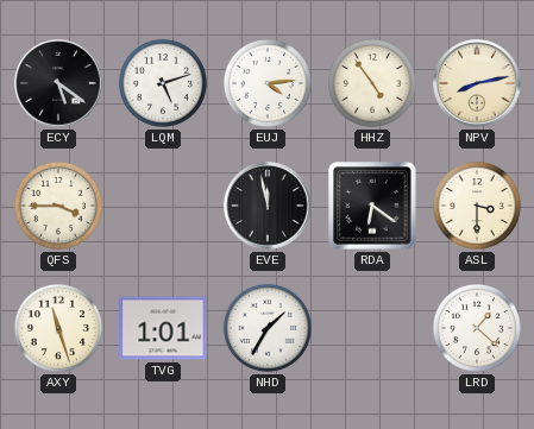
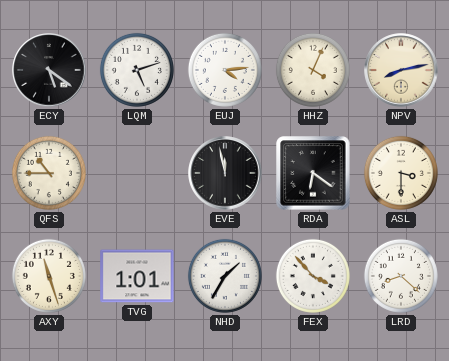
HHZ: 4:54 -> 4:04 (313, 70)
QFS: 3:45 -> 10:45 (49, 173)
FEX: none -> 3:53 (313, 276)
LRD: 1:22 -> 8:22 (401, 276)
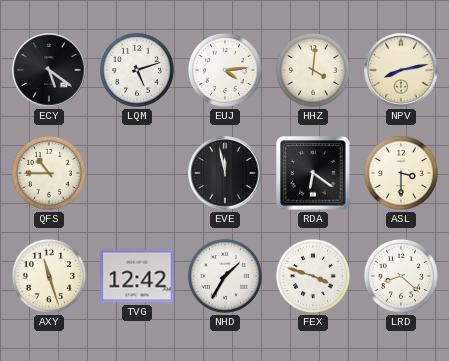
HHZ: 4:04 -> 4:01 (313, 70)
TVG: 1:01 -> 12:42 (137, 276)
FEX: 3:53 -> 3:48 (313, 276)
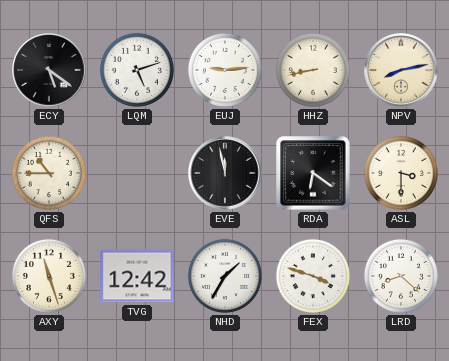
EUJ: 4:14 -> 9:14 (225, 70)
HHZ: 4:01 -> 8:43 (313, 70)
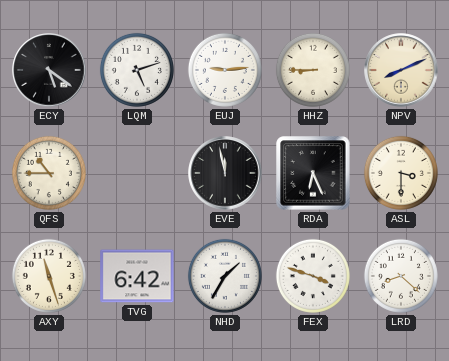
HHZ: 8:43 -> 8:45 (313, 70)
NPV: 8:13 -> 8:11 (401, 70)
RDA: 6:21 -> 6:26 (313, 173)
TVG: 12:42 -> 6:42 (137, 276)
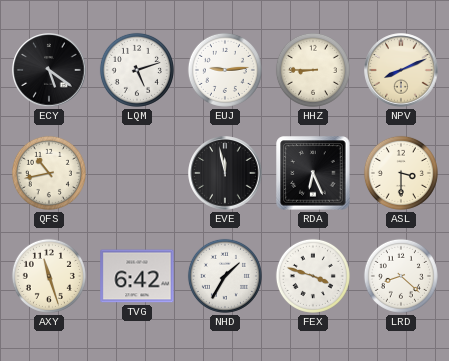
QFS: 10:45 -> 10:43 (49, 173)
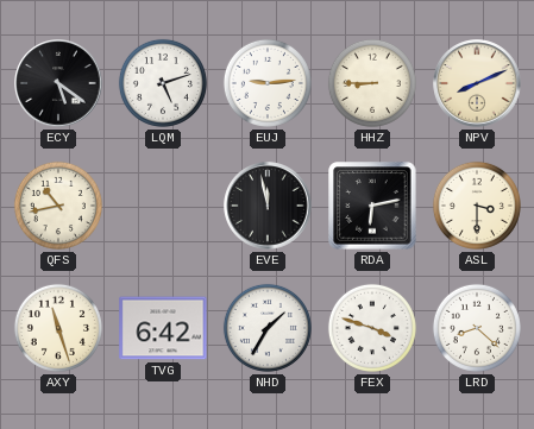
RDA: 6:26 -> 6:13 (372, 206)
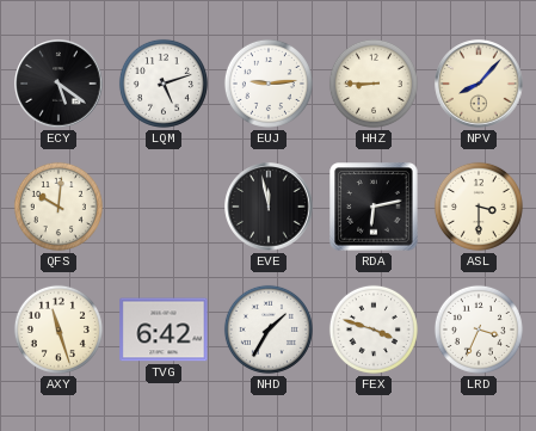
NPV: 8:11 -> 8:07 (479, 84)
QFS: 10:43 -> 10:01 (58, 207)
LRD: 8:22 -> 3:34 (479, 330)
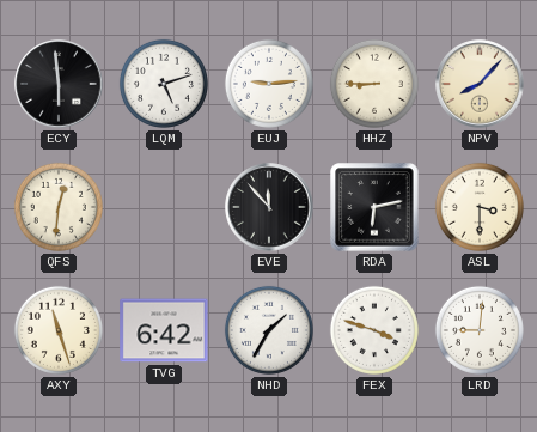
ECY: 5:21 -> 5:59 (59, 84)
QFS: 10:01 -> 12:31 (59, 207)
EVE: 11:58 -> 11:53 (269, 207)
LRD: 3:34 -> 9:01 (480, 330)
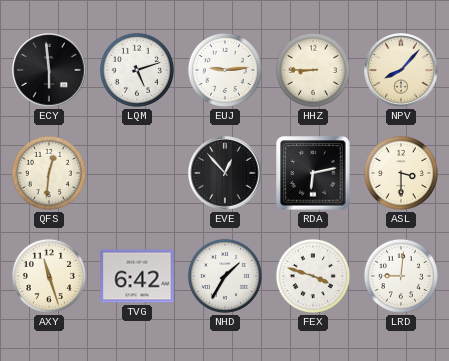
EVE: 11:53 -> 12:53 (225, 173)
